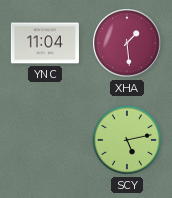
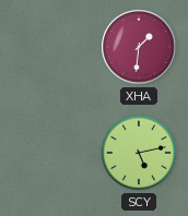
YNC: 11:04 -> none (45, 43)
XHA: 1:29 -> 1:31 (139, 47)
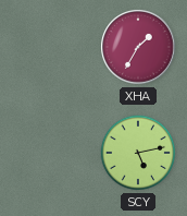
XHA: 1:31 -> 1:35 (138, 47)
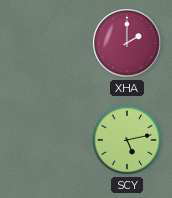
XHA: 1:35 -> 2:00 (127, 43)
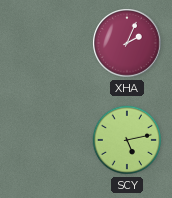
XHA: 2:00 -> 2:04 (127, 43)
